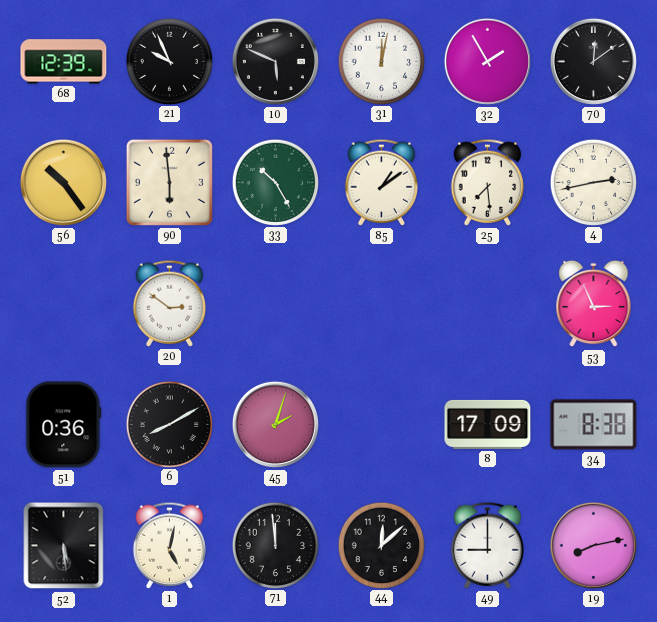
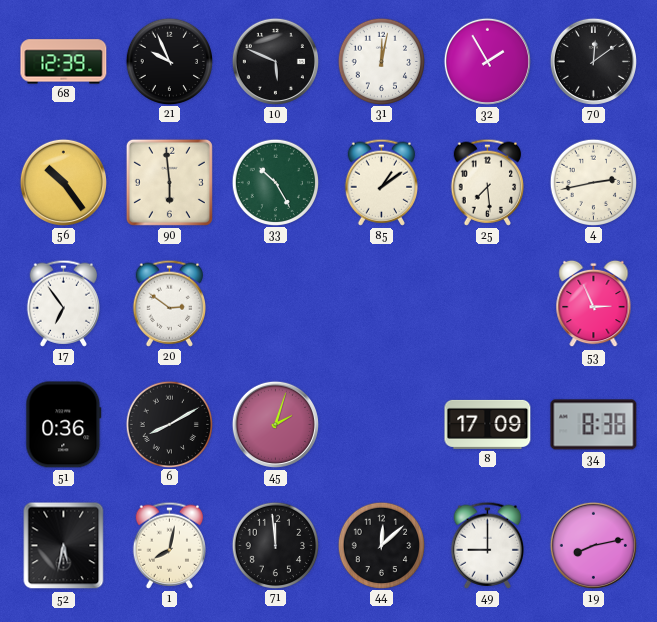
17: none -> 6:54 (64, 303)
52: 5:29 -> 5:32 (64, 546)
1: 5:02 -> 8:02 (170, 545)
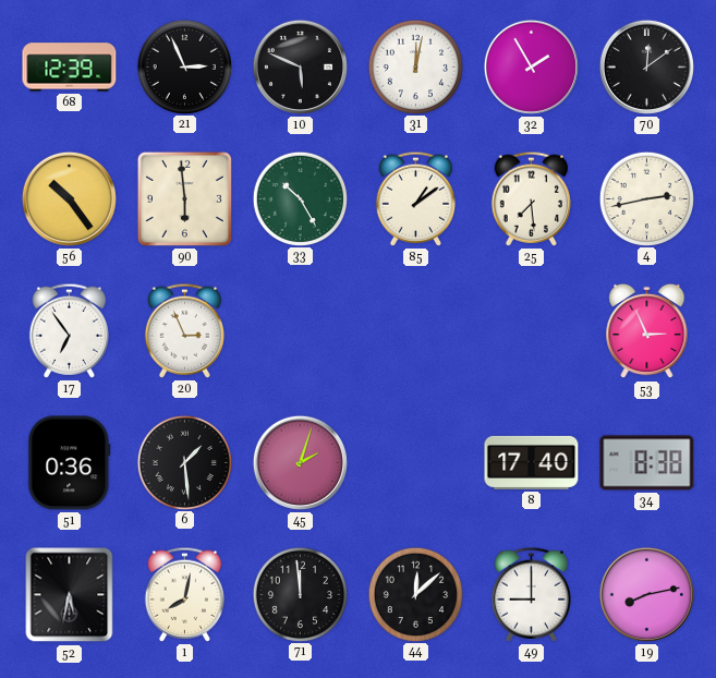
21: 9:56 -> 2:56 (184, 66)
20: 2:51 -> 2:56 (185, 330)
6: 8:10 -> 1:29 (184, 462)
8: 17:09 -> 17:40 (532, 462)
